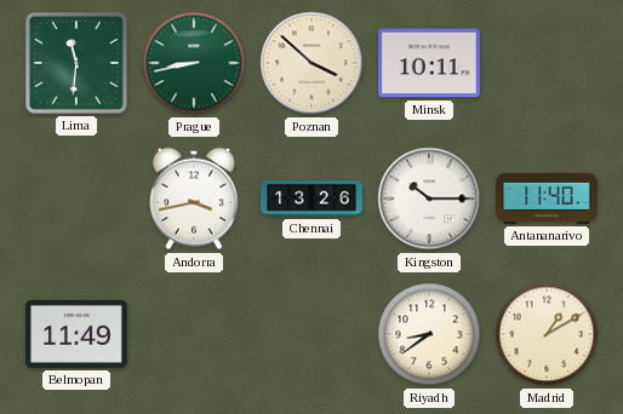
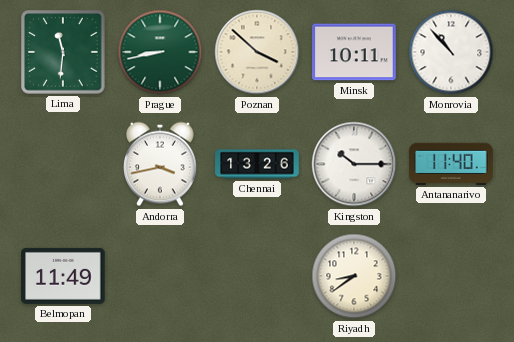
Monrovia: none -> 10:53 (451, 52)
Madrid: 1:10 -> none (547, 334)
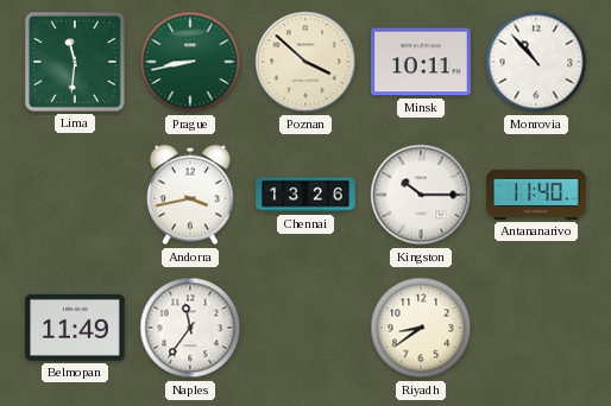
Naples: none -> 11:36 (190, 328)
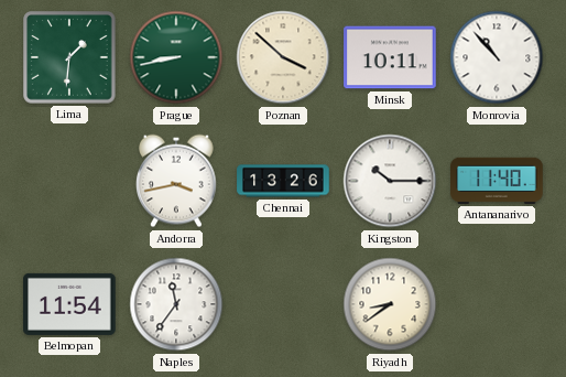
Lima: 11:31 -> 1:31 (69, 57)
Belmopan: 11:49 -> 11:54 (69, 304)
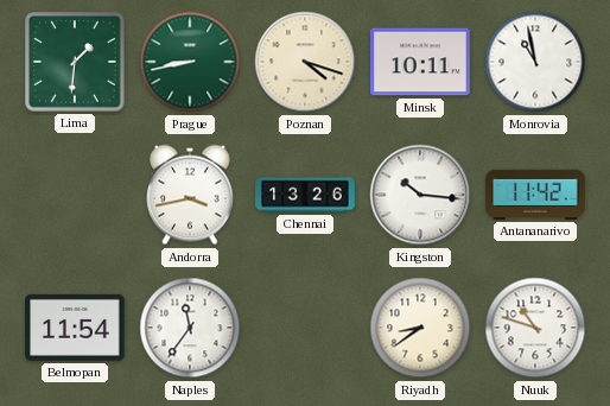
Poznan: 3:52 -> 4:18 (305, 62)
Monrovia: 10:53 -> 10:58 (535, 62)
Kingston: 10:15 -> 10:16 (420, 195)
Antananarivo: 11:40 -> 11:42 (535, 195)
Nuuk: none -> 10:48 (535, 328)
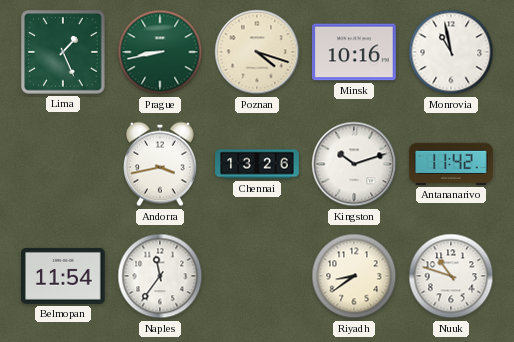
Lima: 1:31 -> 1:26 (63, 52)
Minsk: 10:11 -> 10:16 (354, 52)
Kingston: 10:16 -> 10:12 (354, 164)
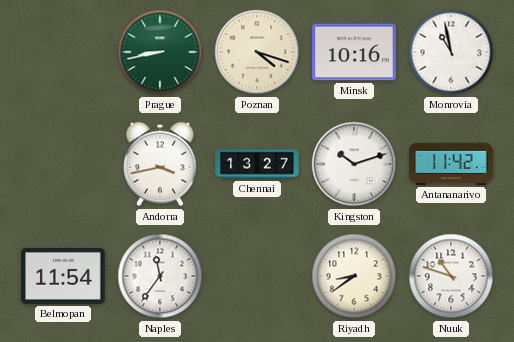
Lima: 1:26 -> none (63, 52)
Chennai: 13:26 -> 13:27 (257, 164)
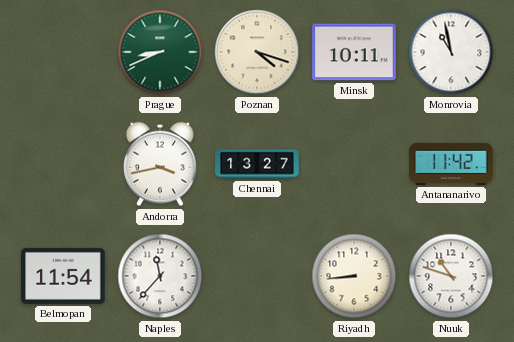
Prague: 8:43 -> 8:41 (160, 52)
Minsk: 10:16 -> 10:11 (354, 52)
Kingston: 10:12 -> none (354, 164)
Naples: 11:36 -> 11:37 (160, 276)
Riyadh: 8:39 -> 8:44 (354, 276)
